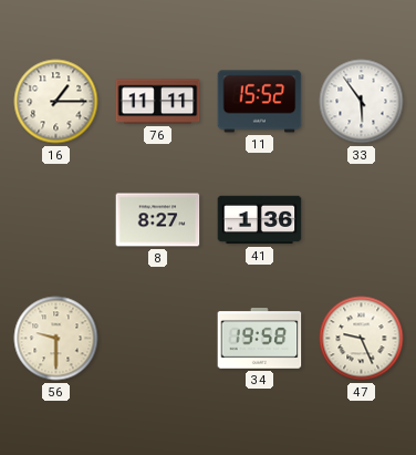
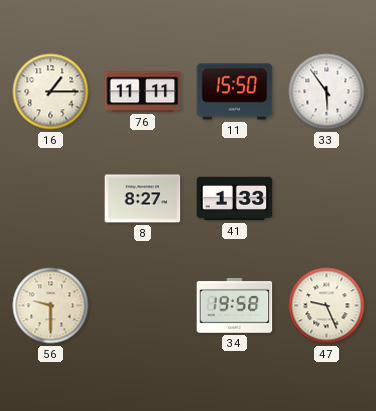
11: 15:52 -> 15:50 (235, 92)
41: 1:36 -> 1:33 (235, 199)
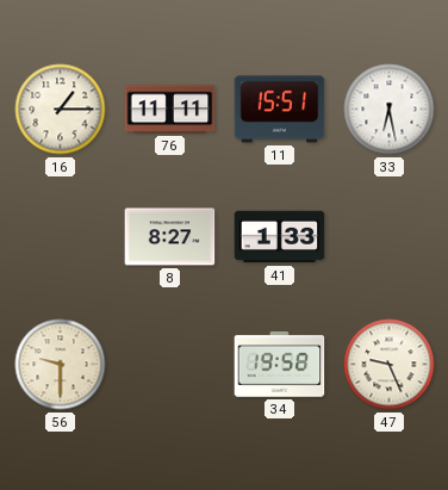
11: 15:50 -> 15:51 (280, 110)
33: 5:54 -> 6:28 (390, 110)
